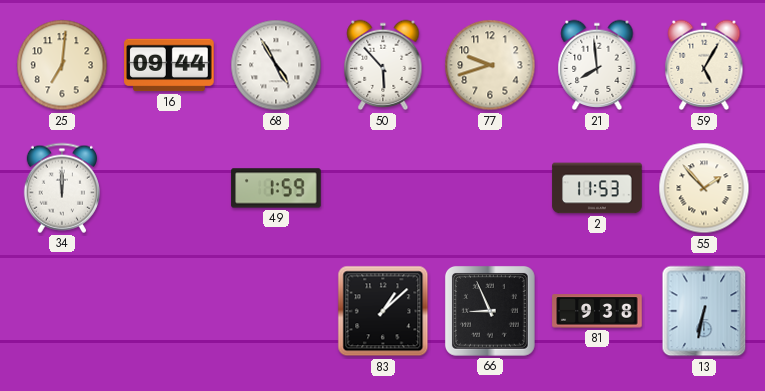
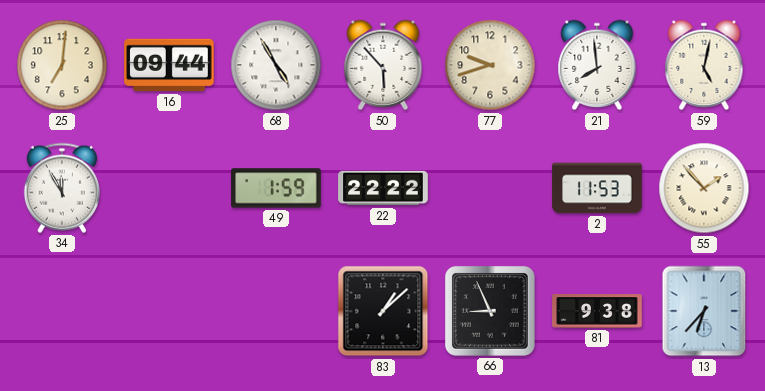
59: 5:05 -> 5:02 (704, 65)
34: 12:00 -> 11:55 (62, 188)
22: none -> 22:22 (383, 188)
13: 6:32 -> 6:37 (704, 311)
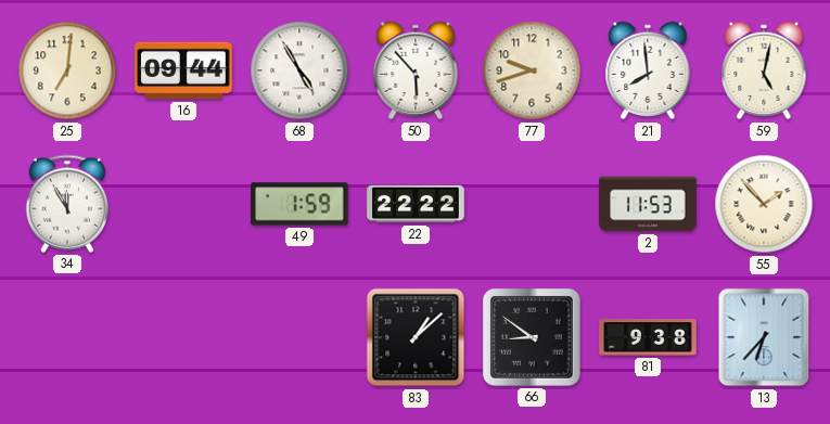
66: 8:56 -> 8:51 (532, 337)
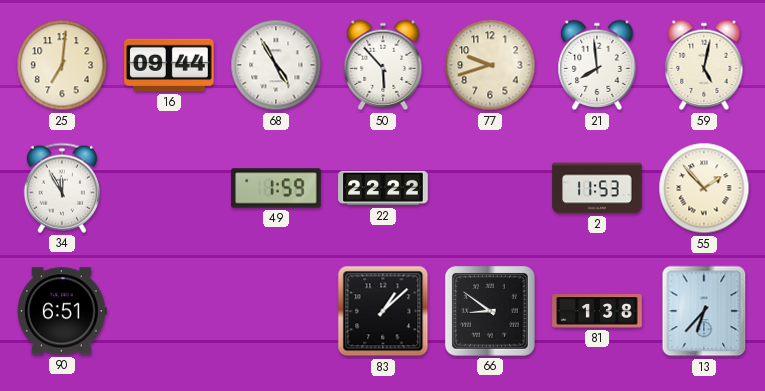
90: none -> 6:51 (62, 311)
81: 9:38 -> 1:38 (597, 311)
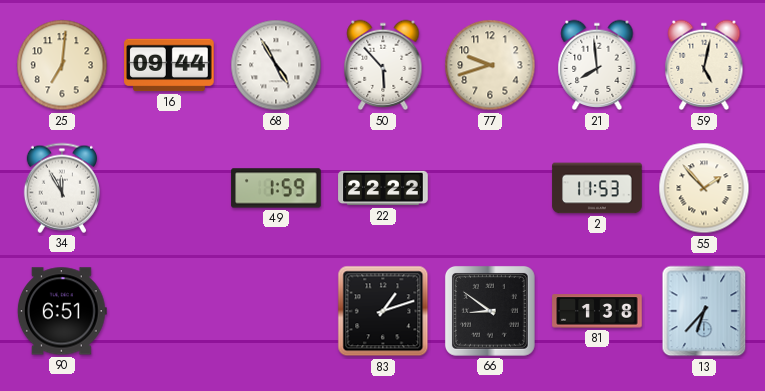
83: 1:08 -> 1:12 (383, 311)
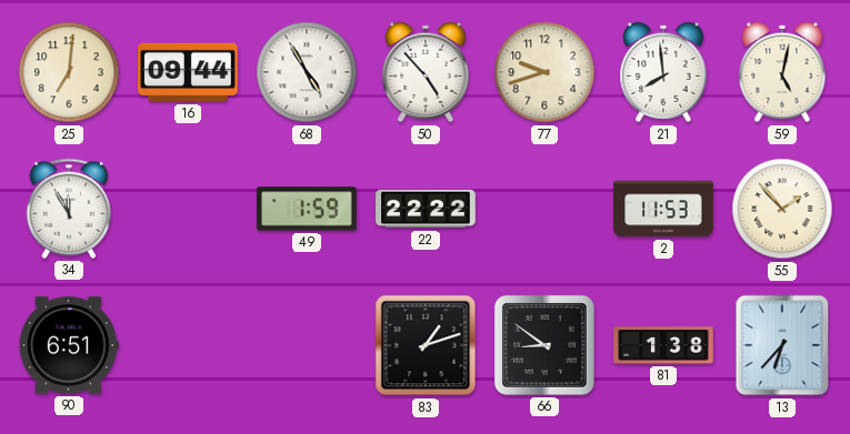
50: 5:53 -> 4:53 (426, 72)
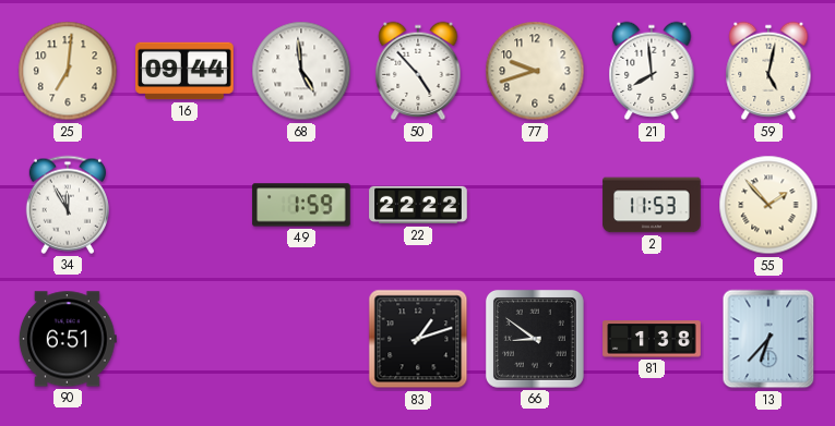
68: 4:55 -> 4:59 (301, 71)
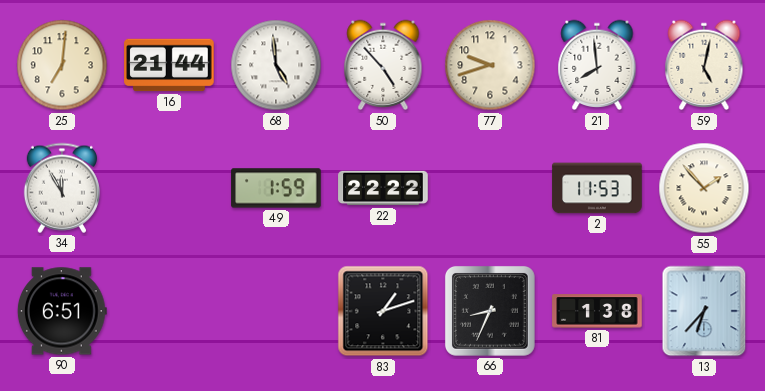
16: 09:44 -> 21:44 (169, 65)
66: 8:51 -> 8:34 (490, 311)
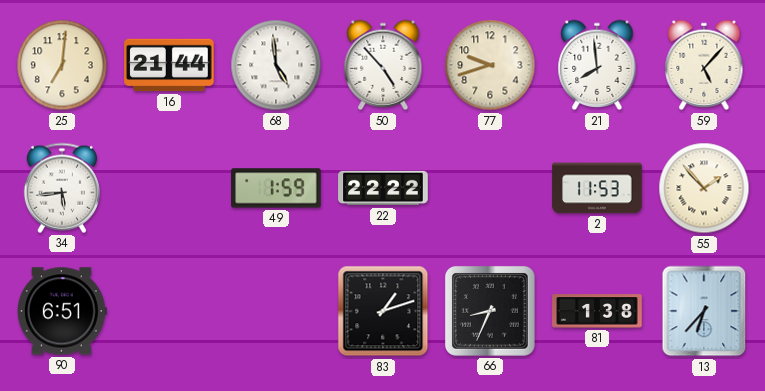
59: 5:02 -> 5:07 (704, 65)
34: 11:55 -> 5:44 (62, 188)
